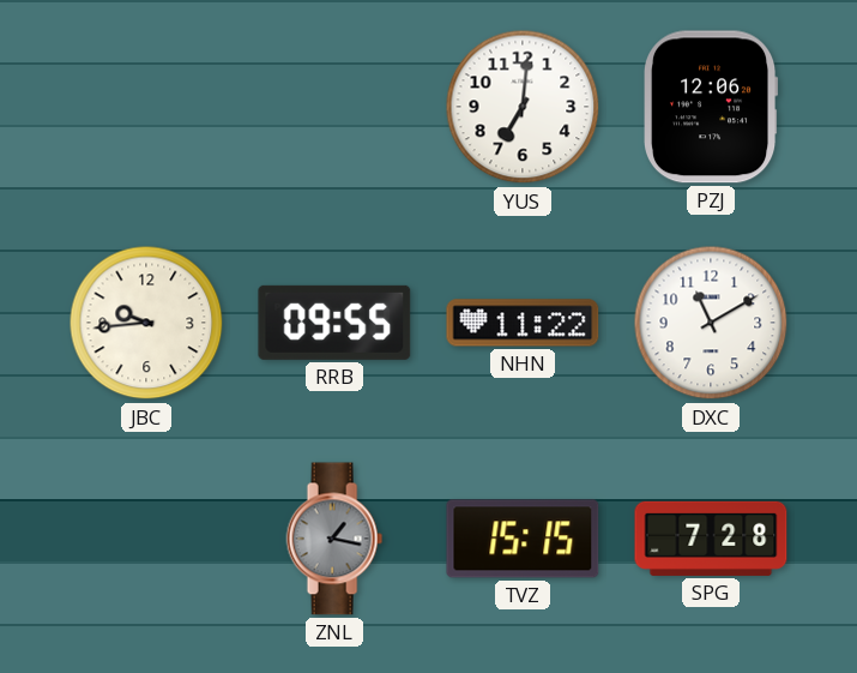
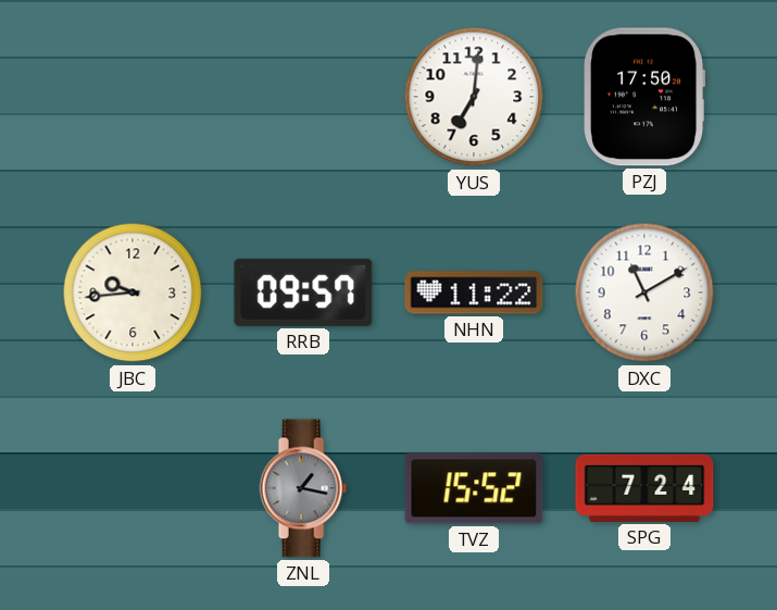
PZJ: 12:06 -> 17:50 (646, 97)
RRB: 09:55 -> 09:57 (303, 292)
TVZ: 15:15 -> 15:52 (474, 488)
SPG: 7:28 -> 7:24 (644, 488)
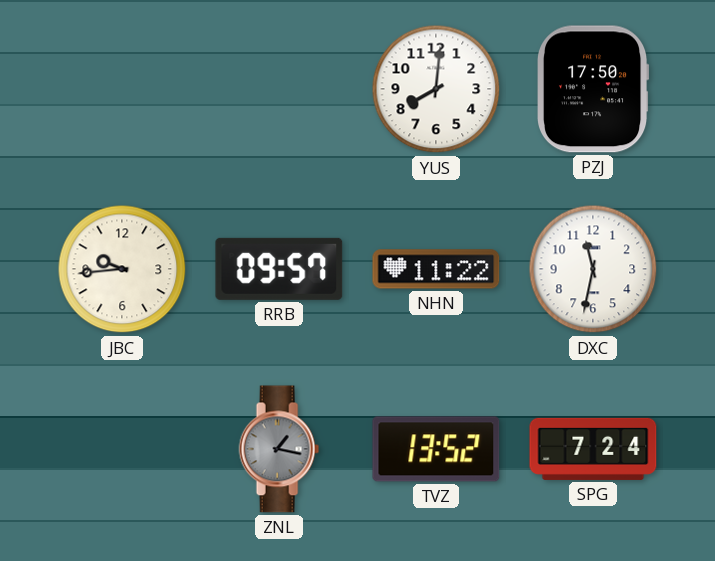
YUS: 7:01 -> 8:01 (436, 89)
DXC: 11:10 -> 11:32 (593, 269)
TVZ: 15:52 -> 13:52 (436, 449)
